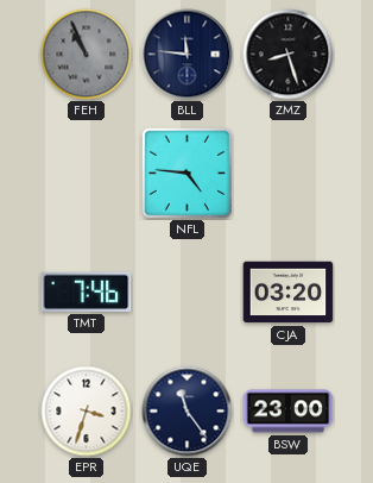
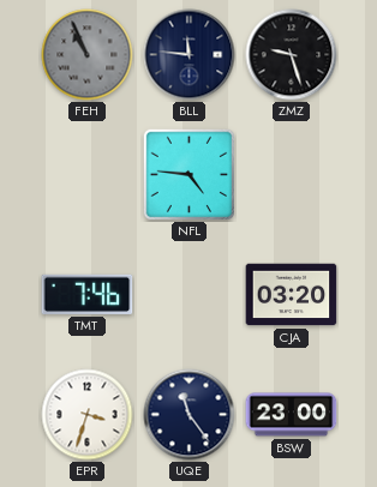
ZMZ: 8:27 -> 9:27 (292, 55)
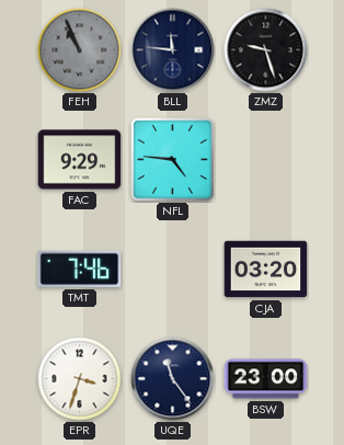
FAC: none -> 9:29 (80, 160)
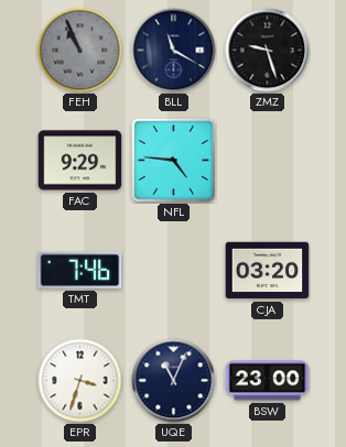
BLL: 11:46 -> 11:20 (174, 51)
UQE: 11:24 -> 11:04 (174, 381)
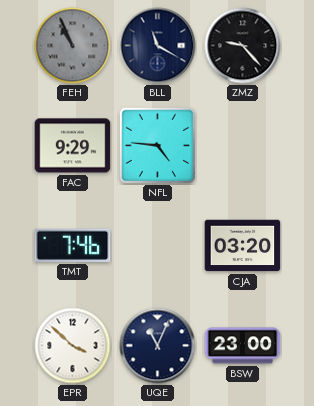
ZMZ: 9:27 -> 9:23 (243, 46)
EPR: 3:33 -> 3:52 (73, 346)
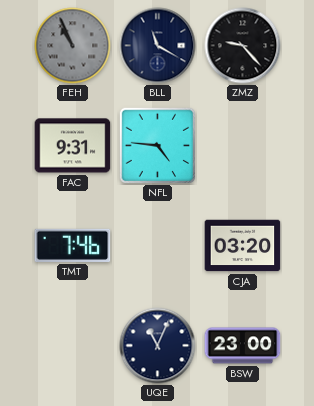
FAC: 9:29 -> 9:31 (73, 146)
EPR: 3:52 -> none (73, 346)
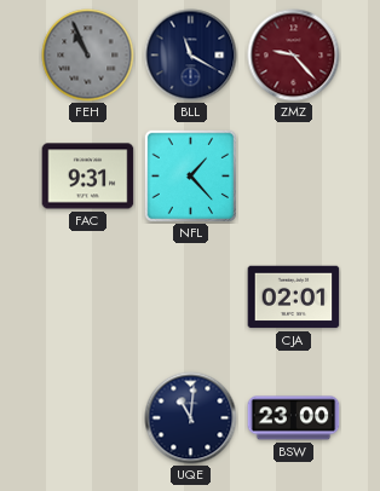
ZMZ dial: black -> burgundy (294, 56)
NFL: 4:46 -> 1:23 (190, 175)
TMT: 7:46 -> none (73, 245)
CJA: 03:20 -> 02:01 (294, 298)
UQE: 11:04 -> 11:01 (191, 418)
